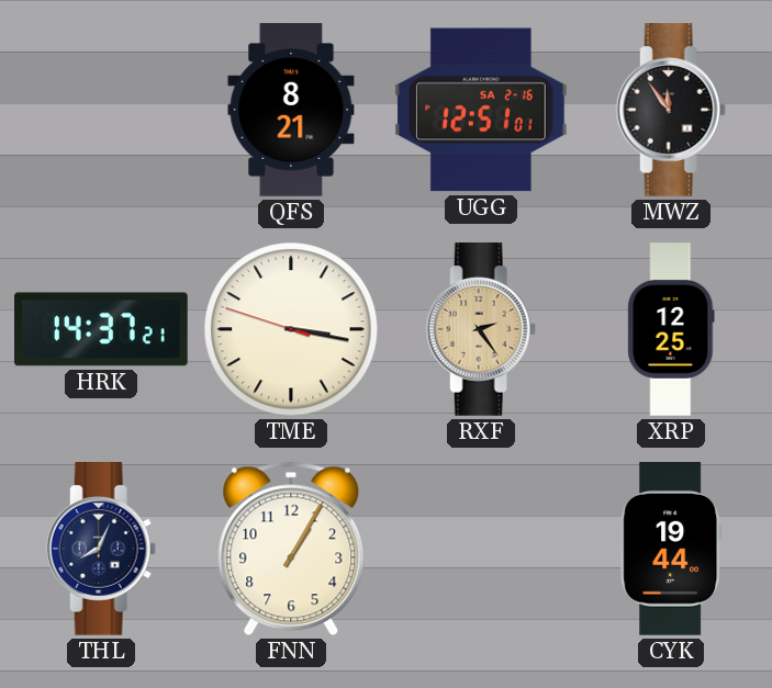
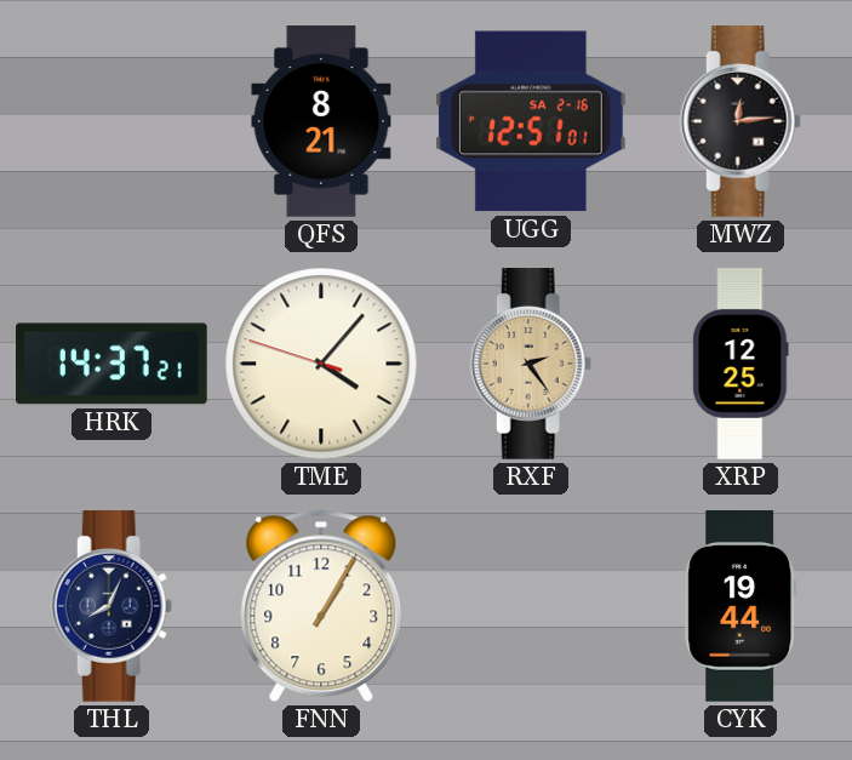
MWZ: 11:54 -> 12:14 (741, 122)
TME: 3:16 -> 4:06 (321, 364)
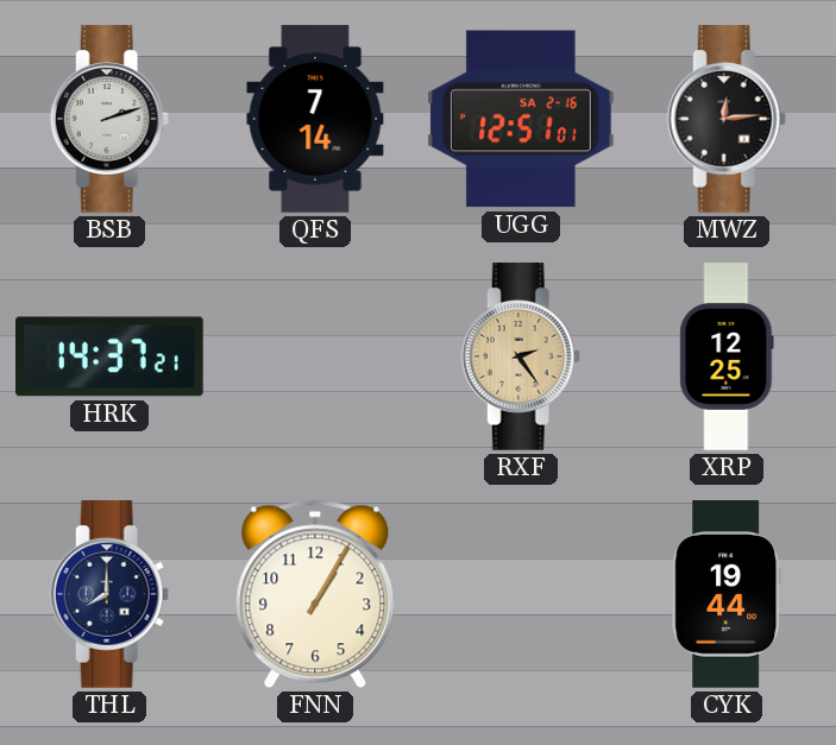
BSB: none -> 2:12 (109, 120)
QFS: 8:21 -> 7:14 (315, 119)
TME: 4:06 -> none (321, 364)
THL: 8:04 -> 8:00 (109, 595)
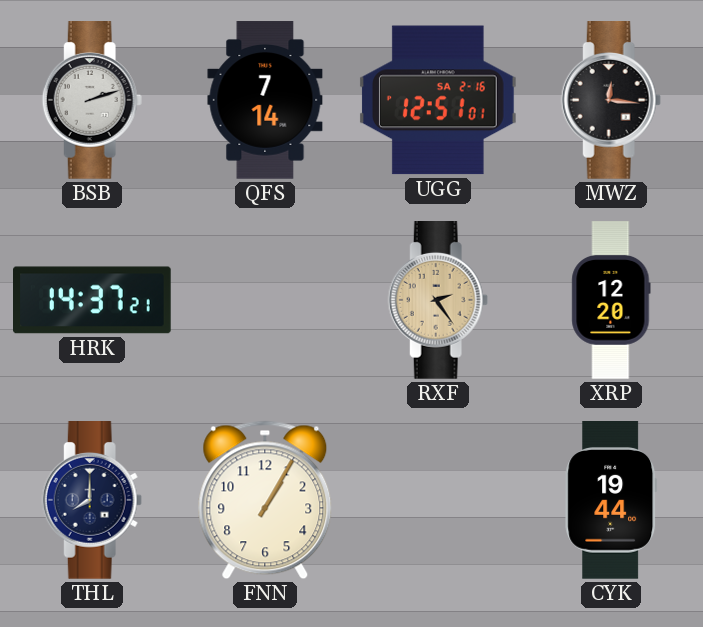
MWZ: 12:14 -> 12:16 (611, 101)
XRP: 12:25 -> 12:20 (611, 300)
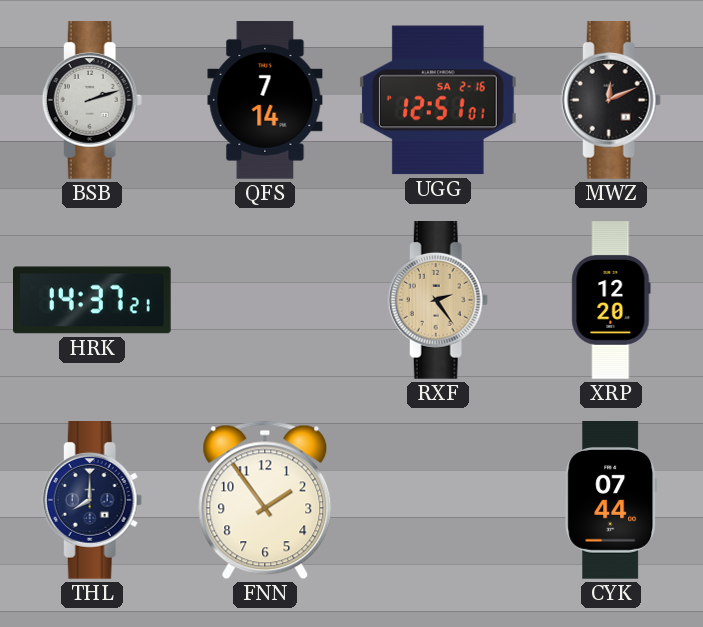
MWZ: 12:16 -> 12:11 (611, 101)
FNN: 1:05 -> 1:54 (265, 500)
CYK: 19:44 -> 07:44 (611, 500)
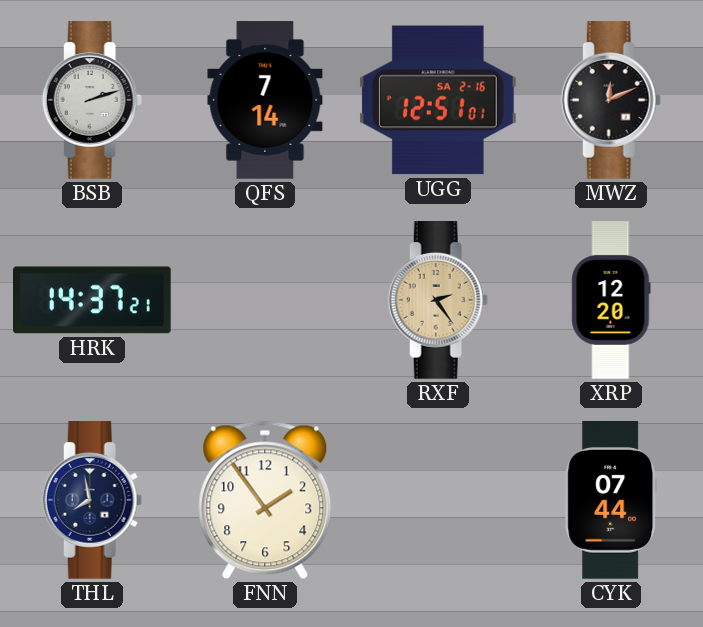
THL: 8:00 -> 7:58 (92, 501)
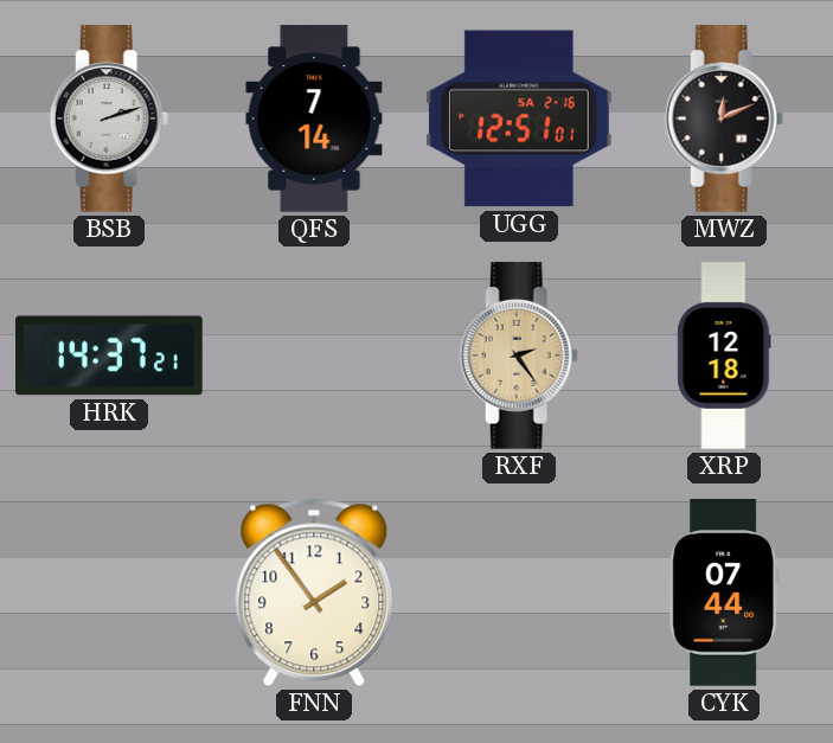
XRP: 12:20 -> 12:18 (724, 356)
THL: 7:58 -> none (92, 501)
